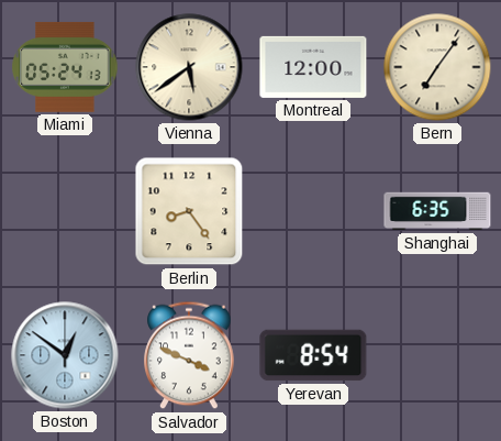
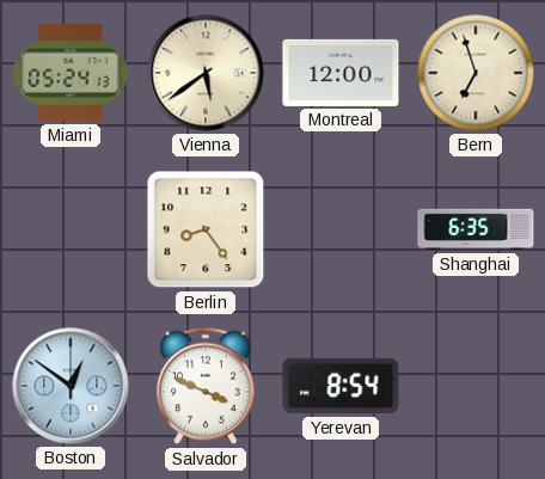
Bern: 7:06 -> 6:57 (476, 73)
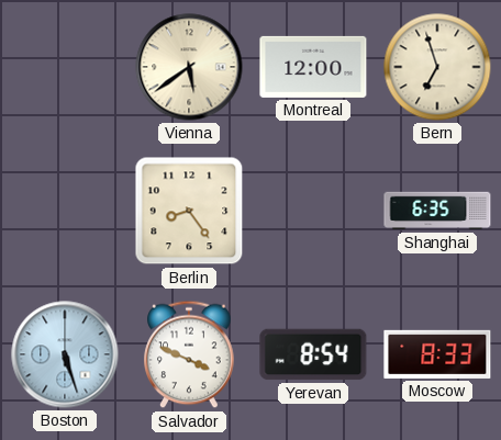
Miami: 05:24 -> none (71, 73)
Boston: 12:51 -> 5:27 (65, 354)
Moscow: none -> 8:33 (437, 354)
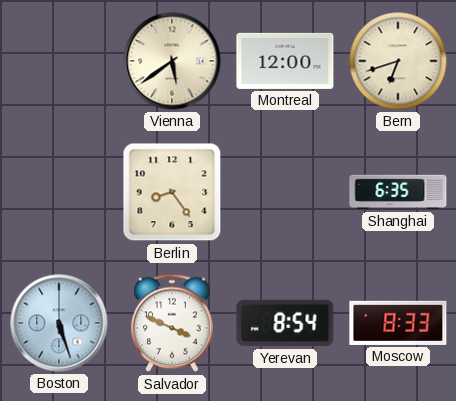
Bern: 6:57 -> 6:42 (398, 61)
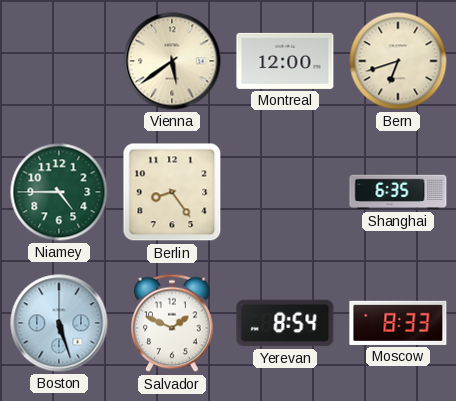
Niamey: none -> 4:45 (59, 192)
Salvador: 3:49 -> 1:49 (172, 323)
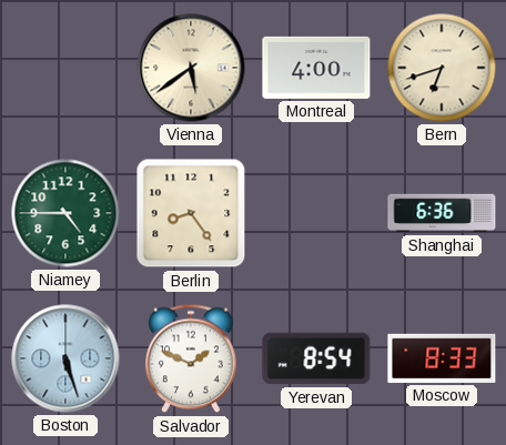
Montreal: 12:00 -> 4:00 (316, 68)
Shanghai: 6:35 -> 6:36 (442, 213)
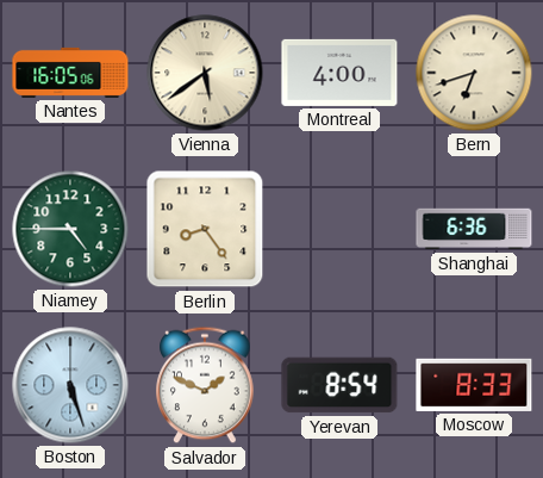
Nantes: none -> 16:05 (70, 73)
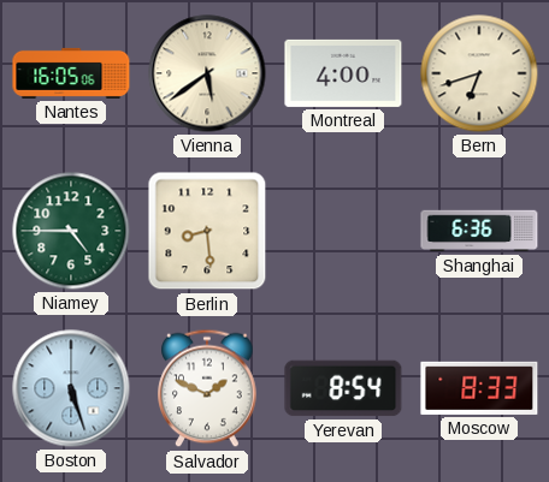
Berlin: 8:24 -> 8:29 (207, 231)
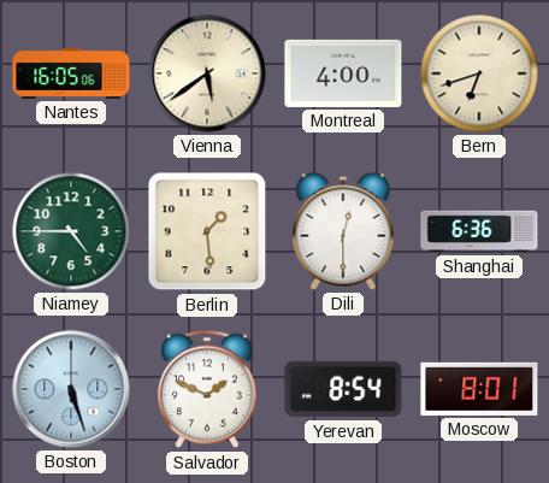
Berlin: 8:29 -> 1:29 (207, 231)
Dili: none -> 12:30 (343, 231)
Moscow: 8:33 -> 8:01 (479, 389)
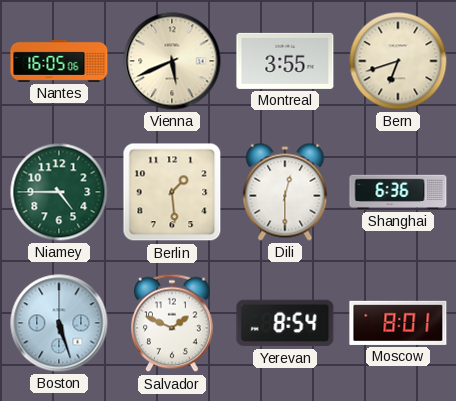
Vienna: 5:39 -> 5:41 (172, 61)
Montreal: 4:00 -> 3:55 (285, 61)
